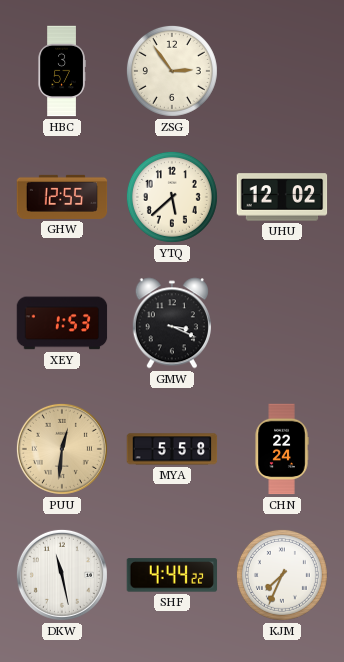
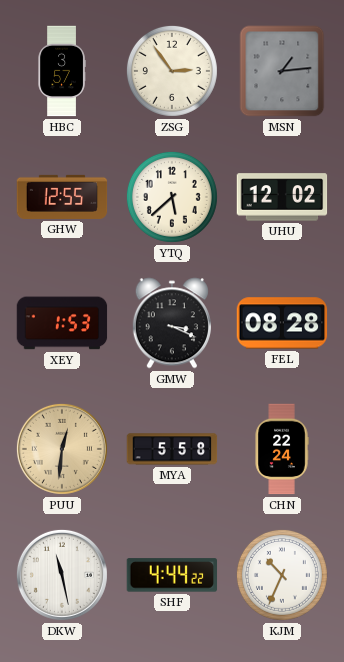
MSN: none -> 1:14 (282, 71)
FEL: none -> 08:28 (282, 323)
KJM: 7:34 -> 10:34 (282, 575)
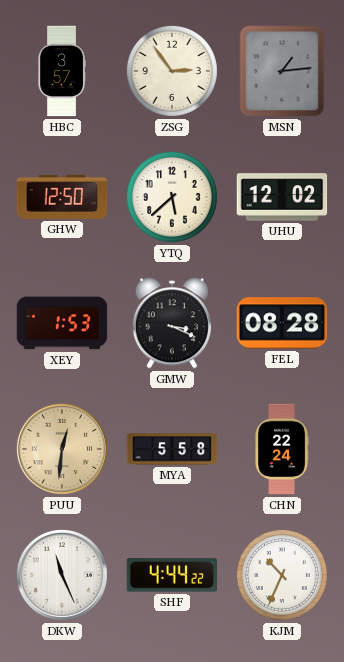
GHW: 12:55 -> 12:50 (62, 197)
DKW: 11:28 -> 11:26 (62, 575)
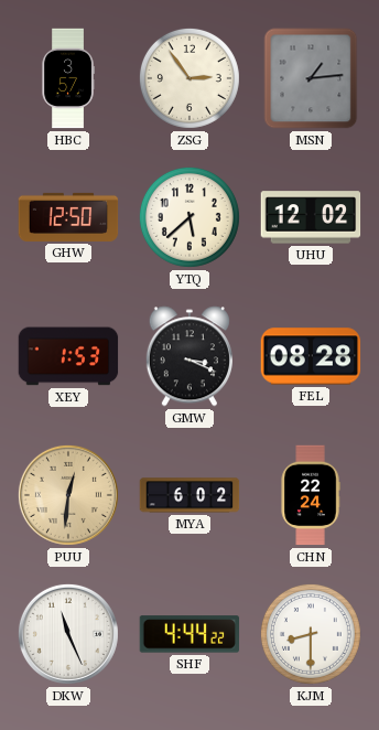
MYA: 5:58 -> 6:02 (189, 495)
KJM: 10:34 -> 8:30 (311, 634)
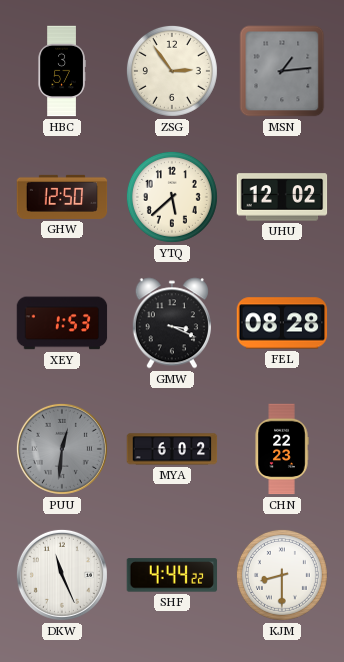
PUU dial: champagne -> grey (62, 449)
CHN: 22:24 -> 22:23 (282, 449)
